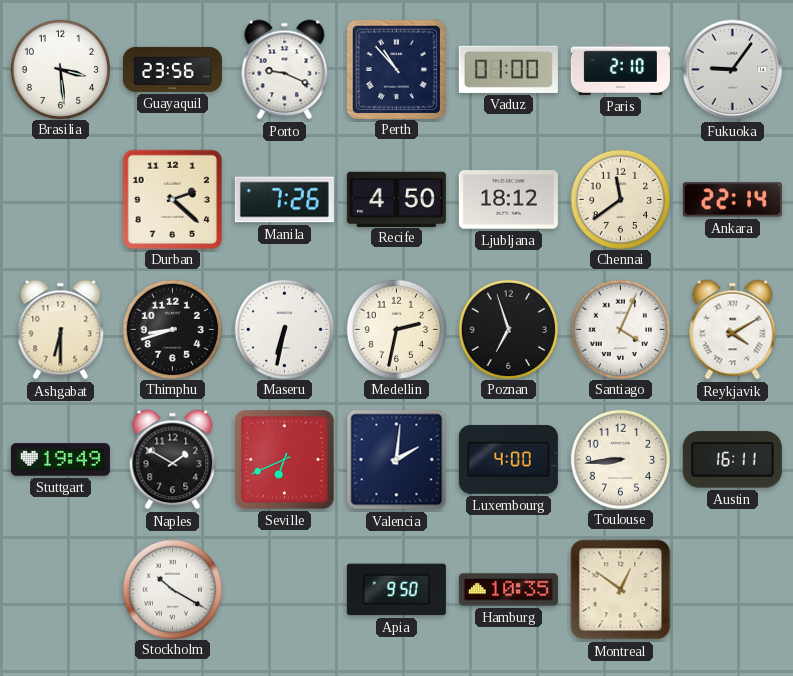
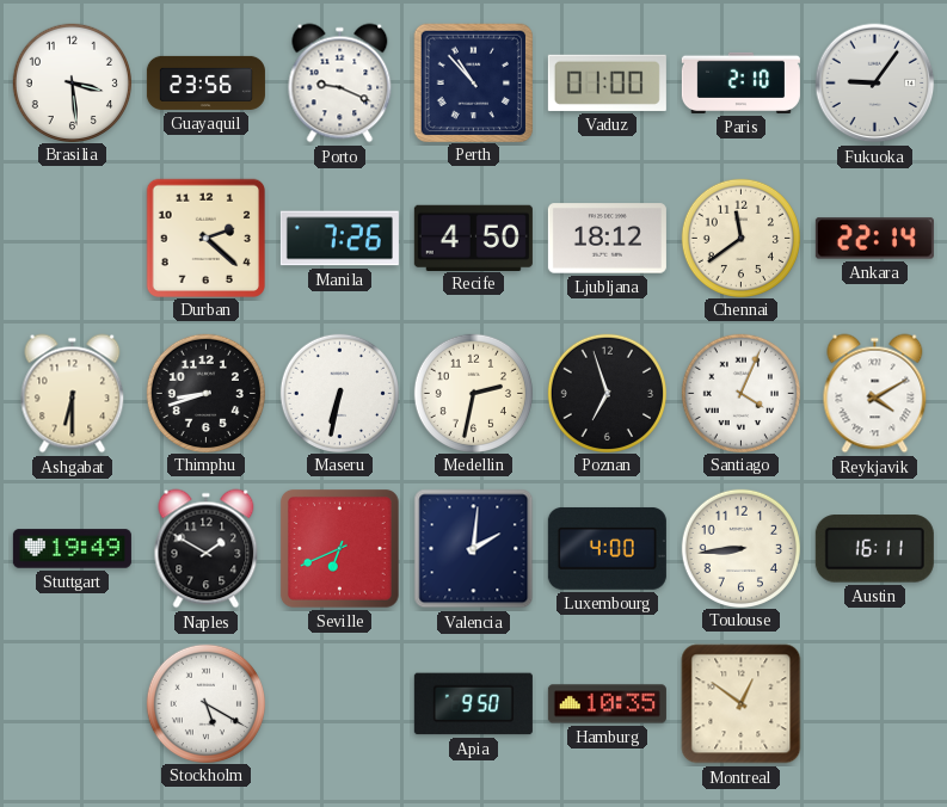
Stockholm: 10:20 -> 5:20 (205, 703)
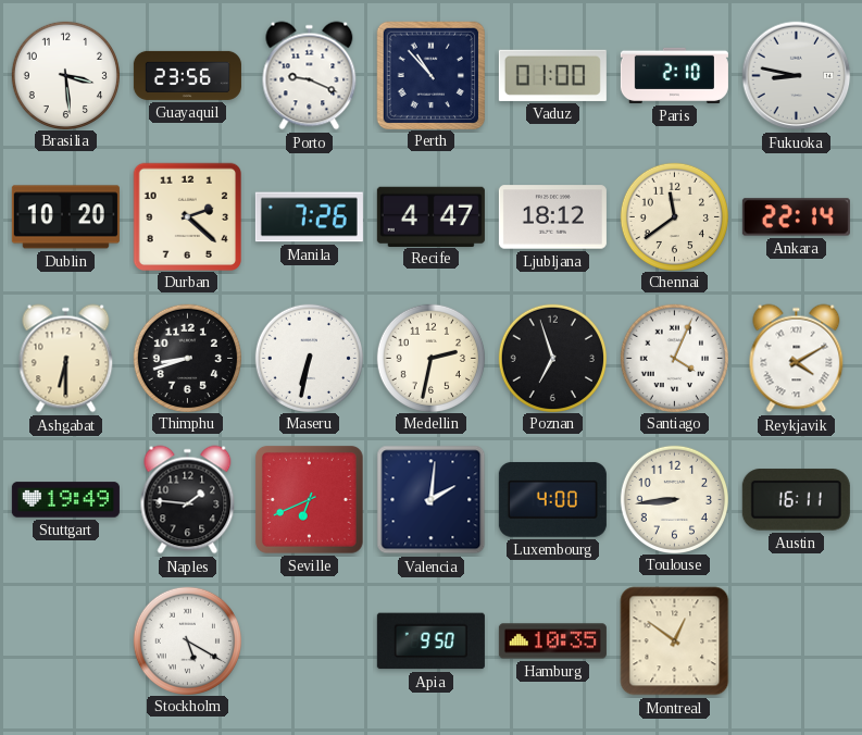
Fukuoka: 9:06 -> 8:47 (797, 76)
Dublin: none -> 10:20 (65, 217)
Recife: 4:50 -> 4:47 (430, 216)
Naples: 1:50 -> 1:46 (188, 500)
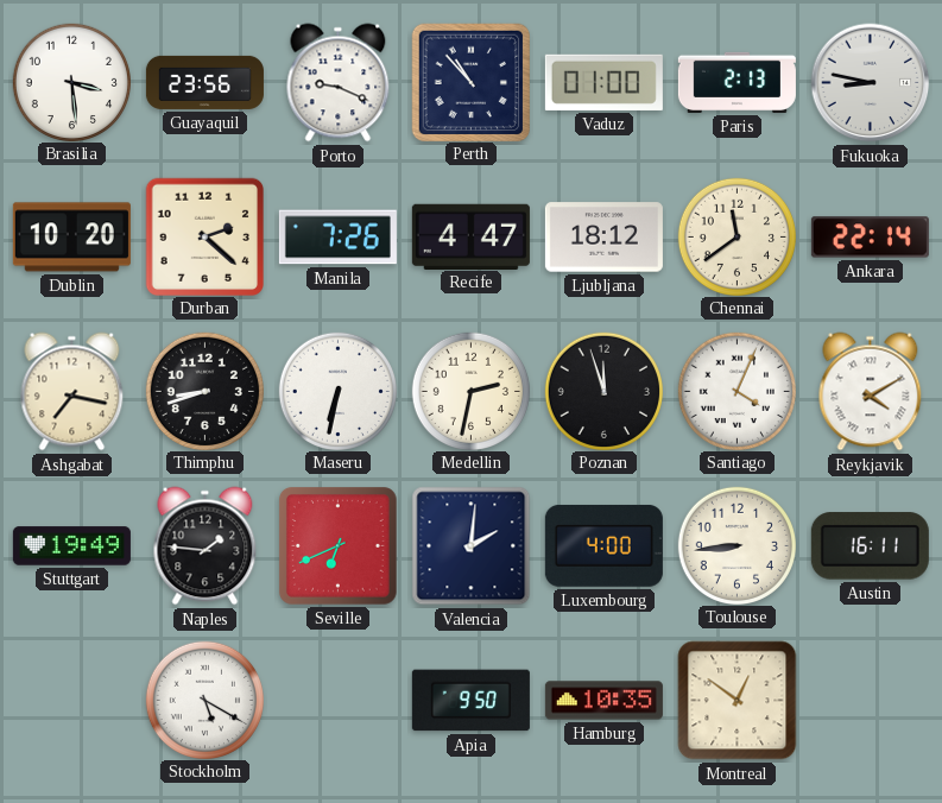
Paris: 2:10 -> 2:13 (736, 82)
Ashgabat: 6:30 -> 7:17 (72, 392)
Poznan: 6:57 -> 11:57 (603, 391)
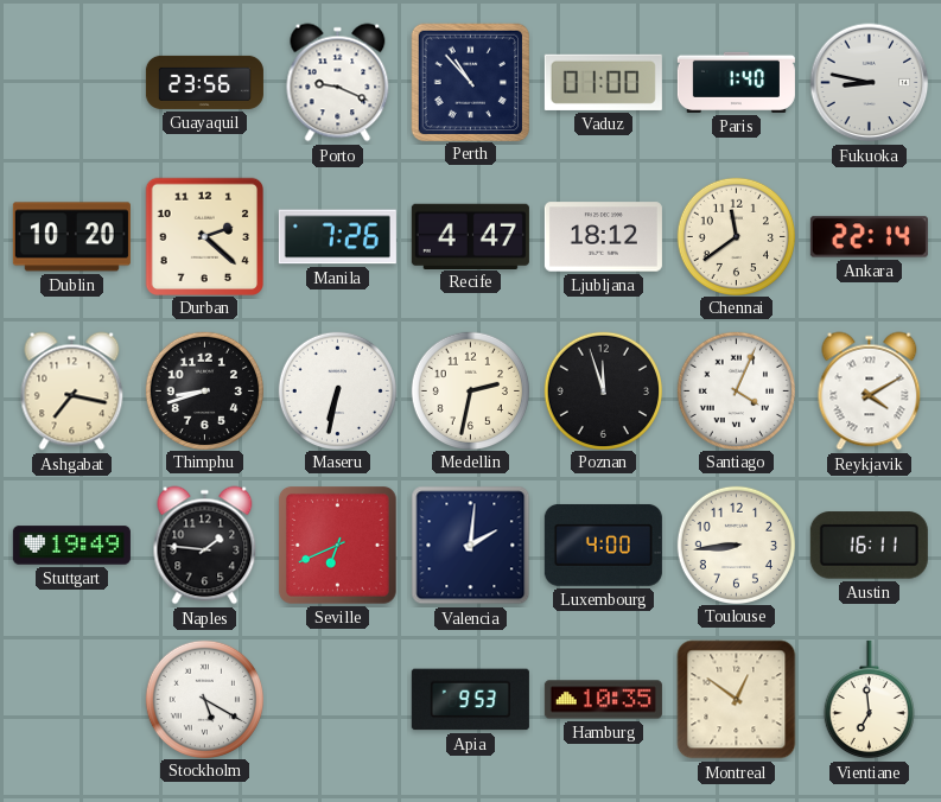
Brasilia: 3:29 -> none (71, 82)
Paris: 2:13 -> 1:40 (736, 82)
Apia: 9:50 -> 9:53 (470, 700)
Vientiane: none -> 6:59 (869, 700)
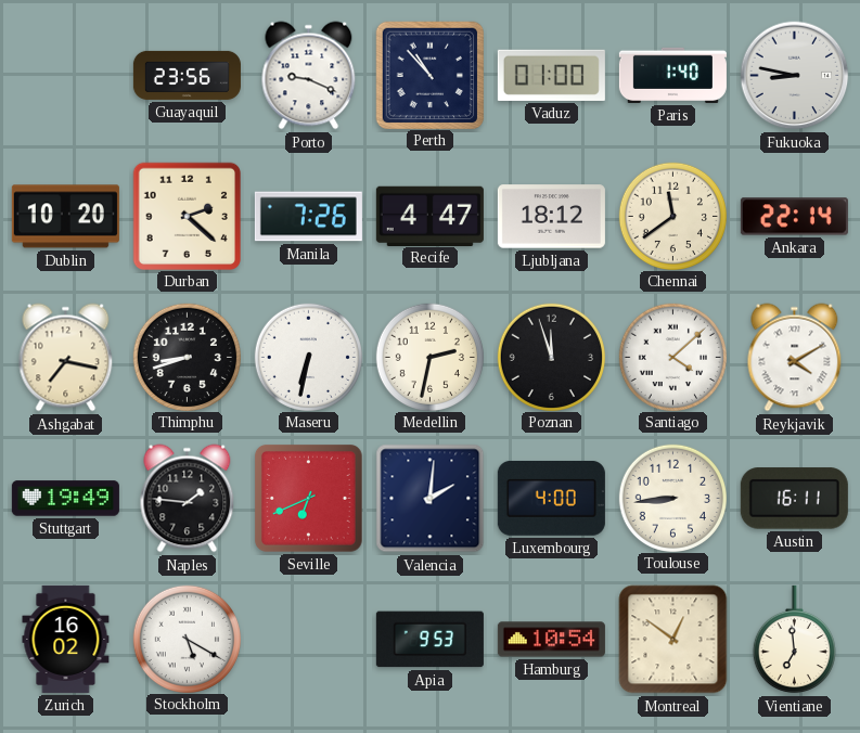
Santiago: 4:04 -> 4:08 (672, 357)
Zurich: none -> 16:02 (66, 639)
Hamburg: 10:35 -> 10:54 (551, 640)
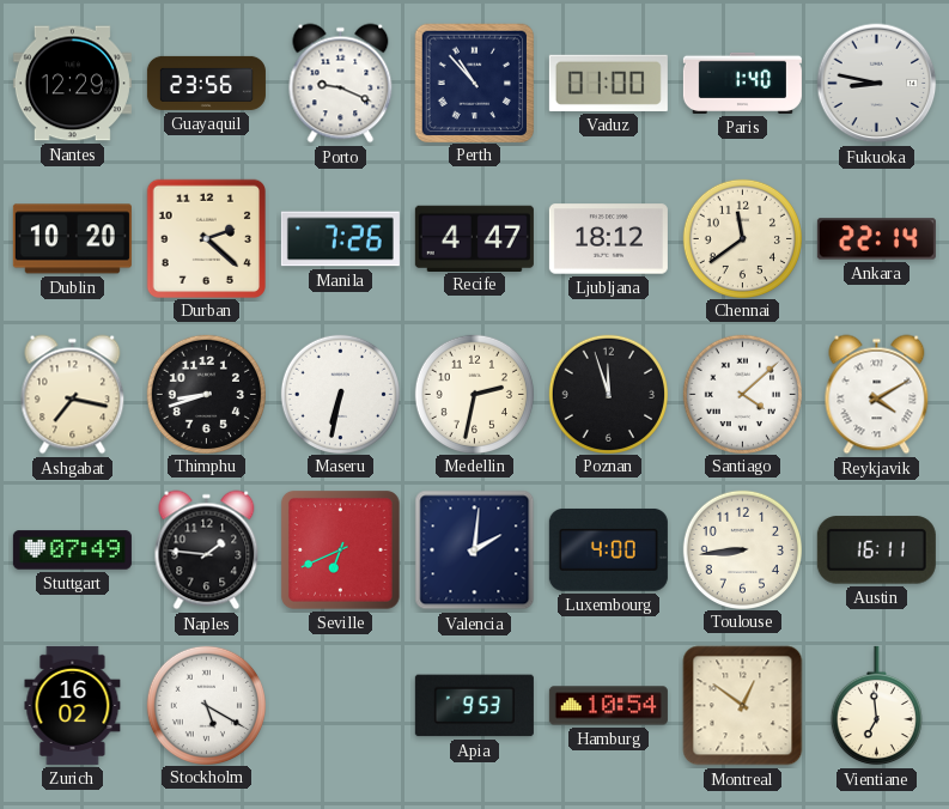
Nantes: none -> 12:29 (72, 84)
Stuttgart: 19:49 -> 07:49 (72, 551)
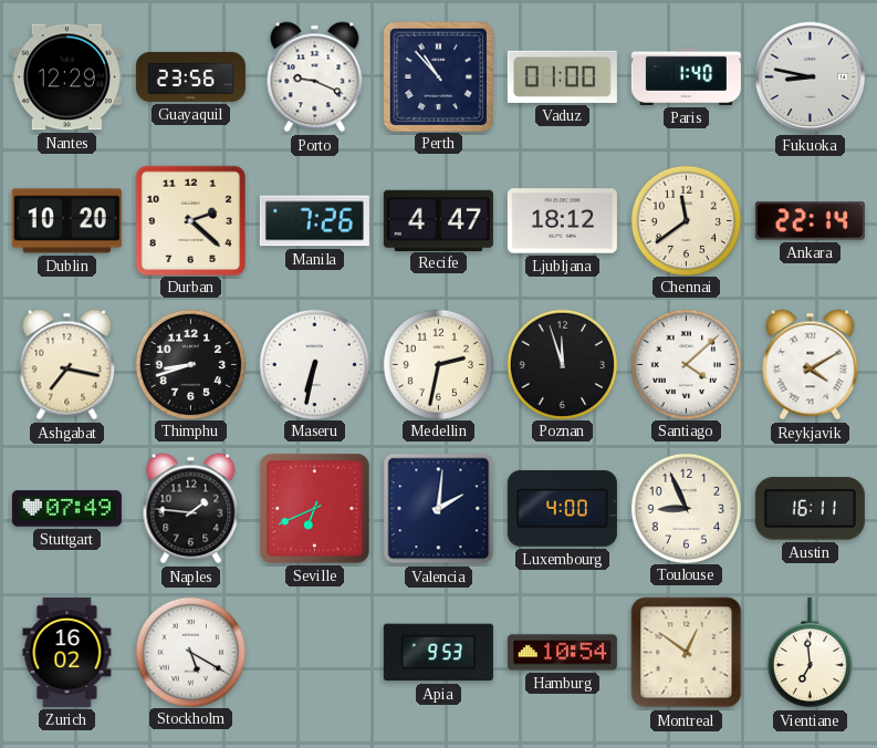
Toulouse: 8:44 -> 8:56 (686, 508)
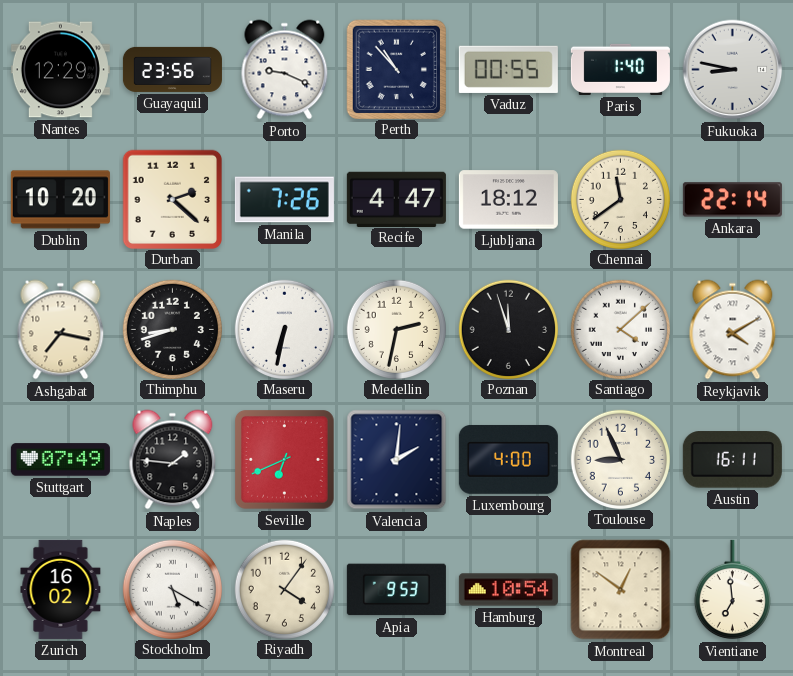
Vaduz: 01:00 -> 00:55 (508, 69)
Riyadh: none -> 4:06 (284, 589)
